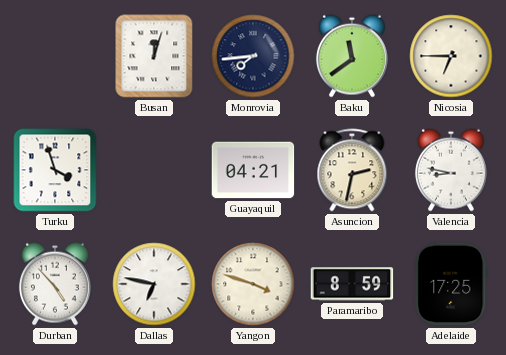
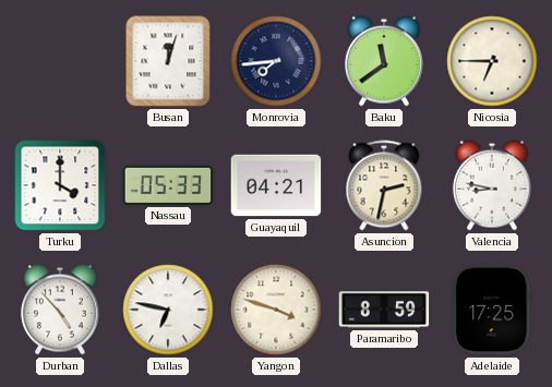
Turku: 3:57 -> 4:00 (60, 185)
Nassau: none -> 05:33 (168, 185)
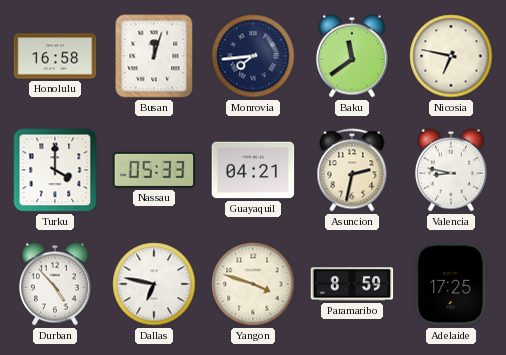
Honolulu: none -> 16:58 (55, 56)
Nicosia: 6:45 -> 6:47 (451, 56)
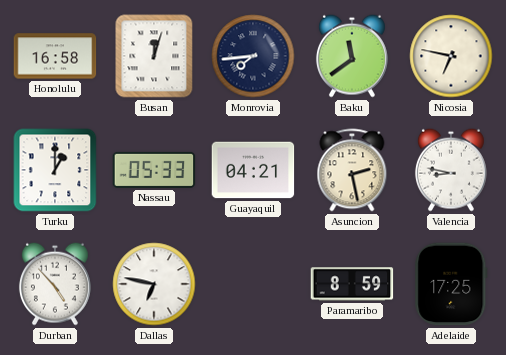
Turku: 4:00 -> 1:00 (55, 170)
Asuncion: 2:32 -> 2:28 (352, 170)
Yangon: 3:48 -> none (253, 284)
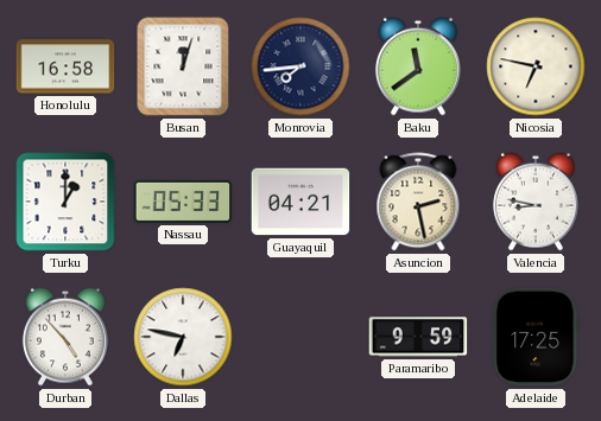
Paramaribo: 8:59 -> 9:59 (418, 337)
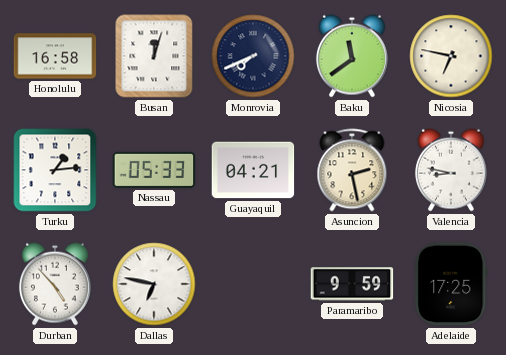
Monrovia: 7:44 -> 7:41 (253, 56)
Turku: 1:00 -> 1:14 (55, 170)
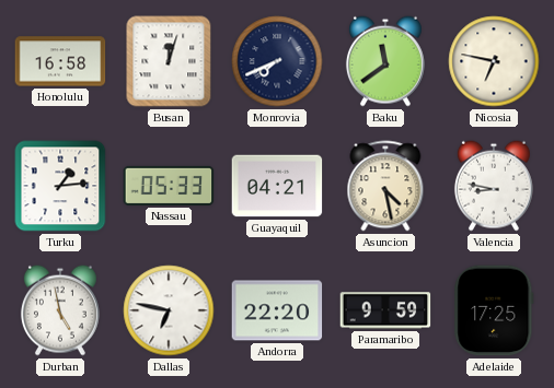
Asuncion: 2:28 -> 4:28 (385, 186)
Durban: 4:53 -> 4:58 (60, 310)
Andorra: none -> 22:20 (277, 310)
